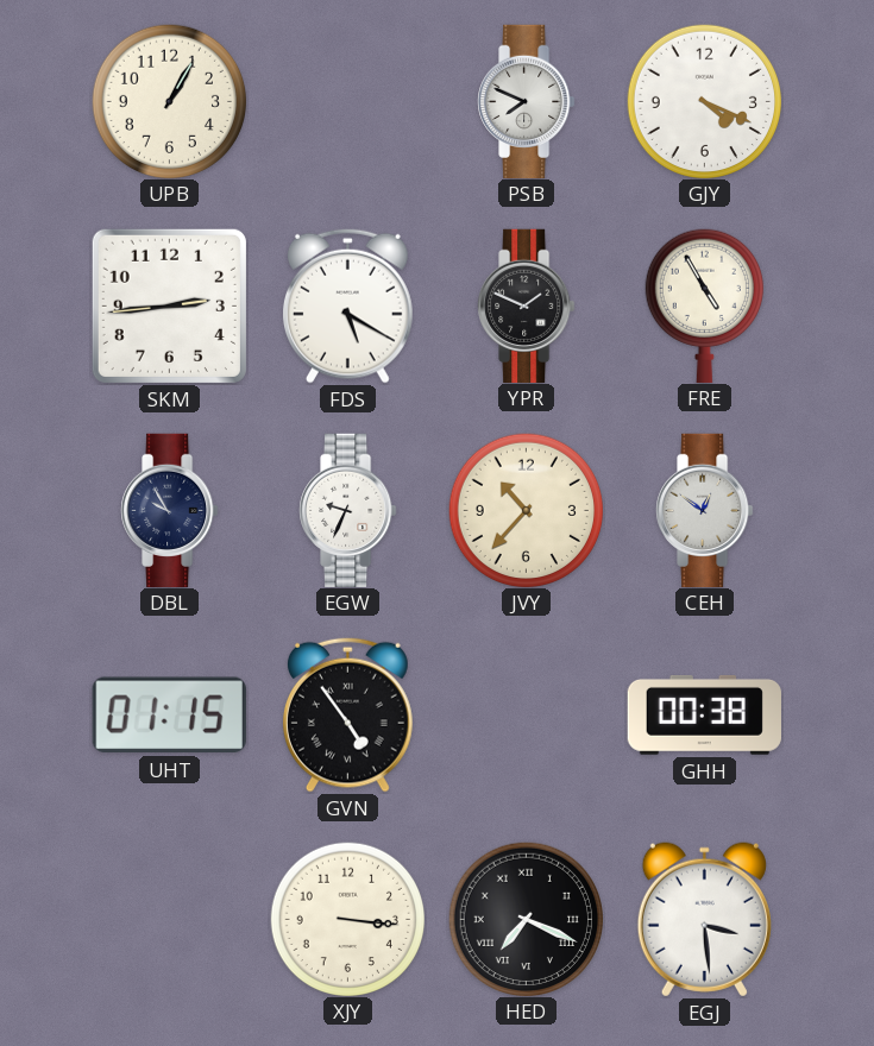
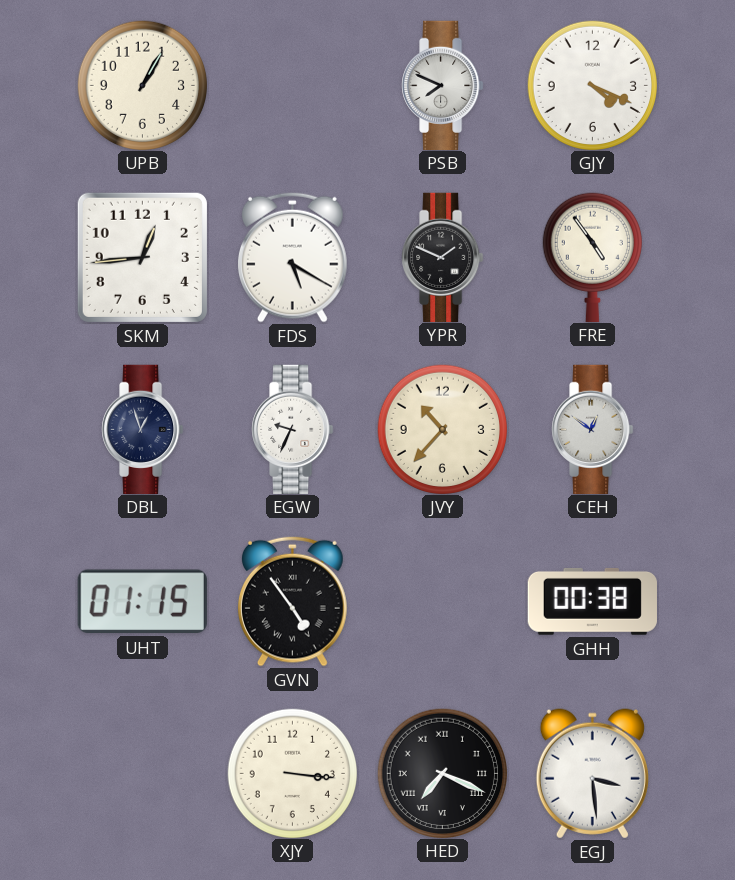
SKM: 2:44 -> 12:44 (142, 257)
FRE: 4:55 -> 4:54 (592, 257)
DBL: 9:55 -> 12:57 (143, 429)
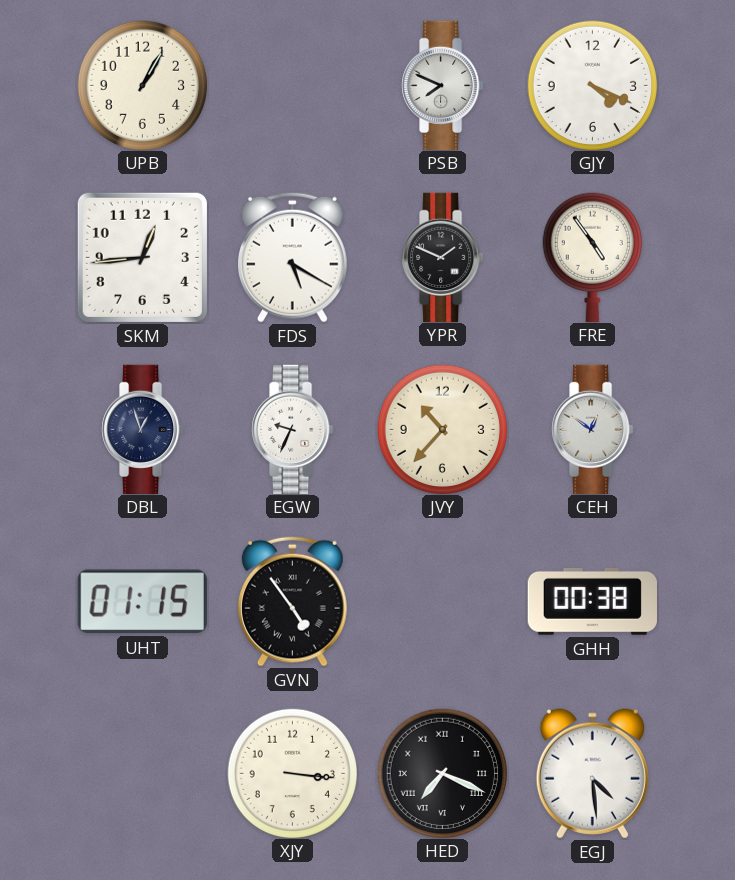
EGJ: 3:29 -> 4:29 (592, 774)
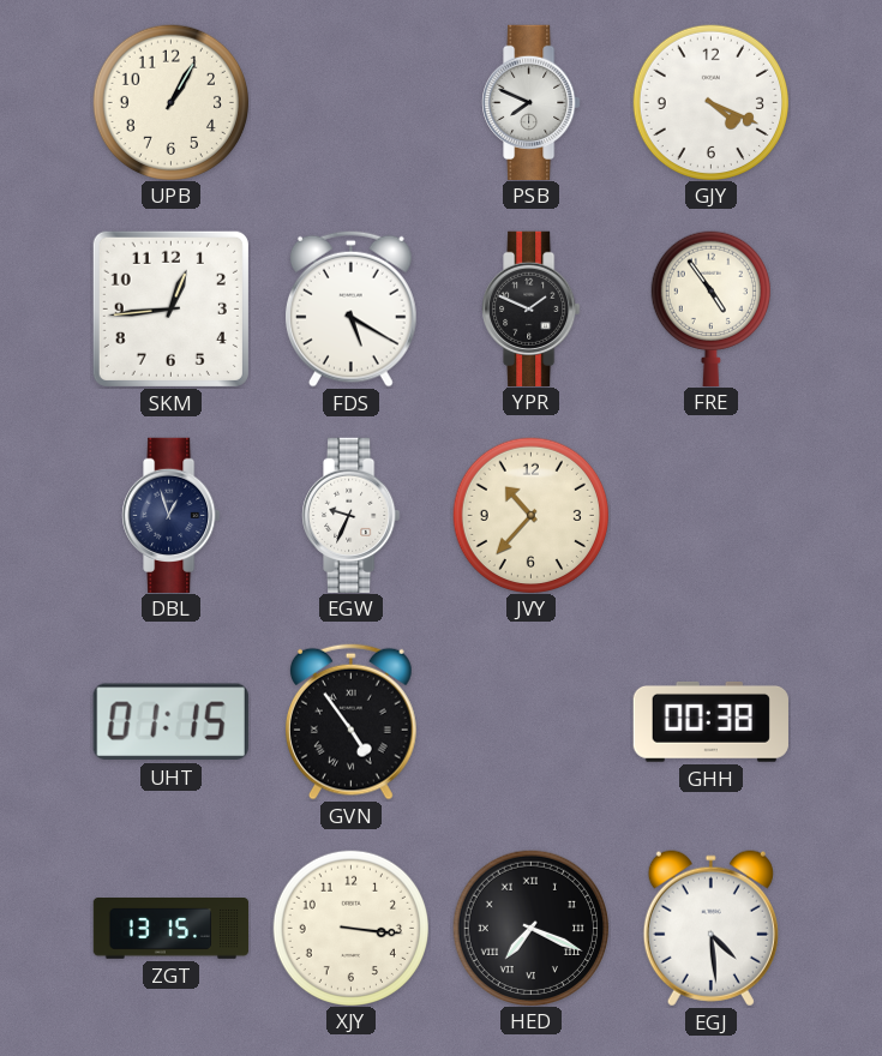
CEH: 12:51 -> none (593, 429)
ZGT: none -> 13:15 (172, 929)
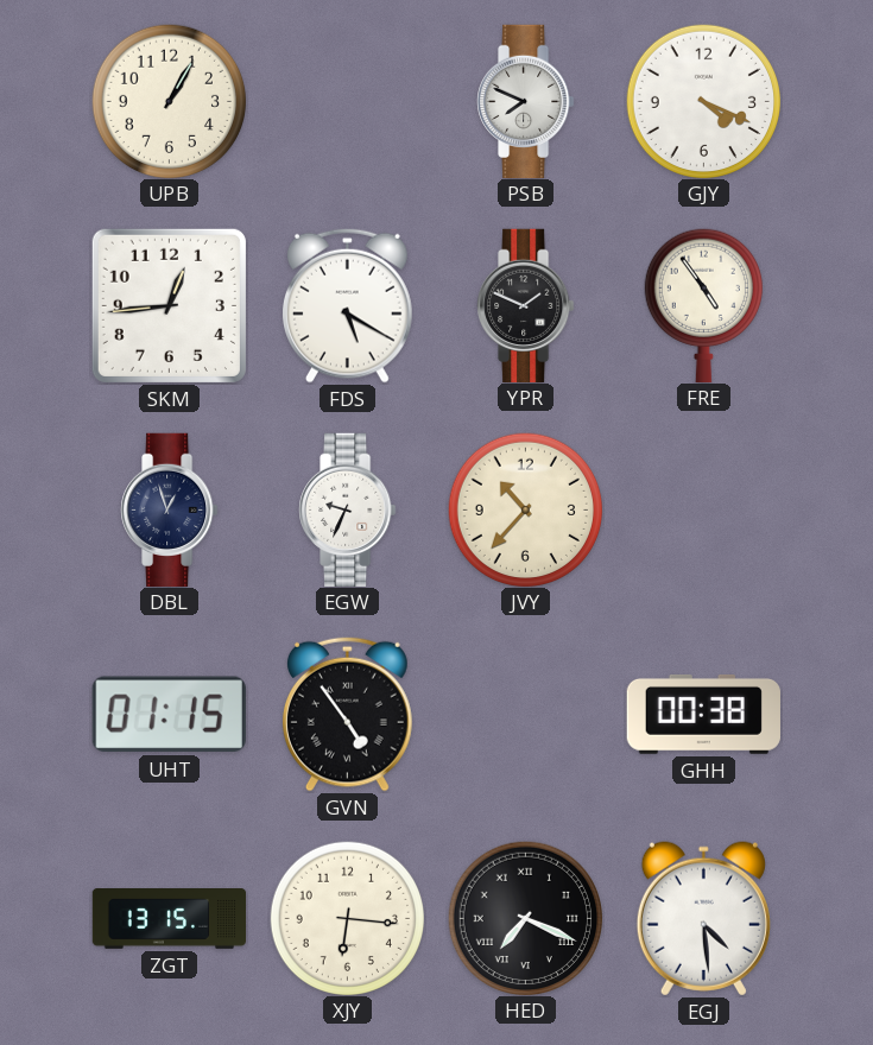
XJY: 3:16 -> 6:16 (347, 918)
